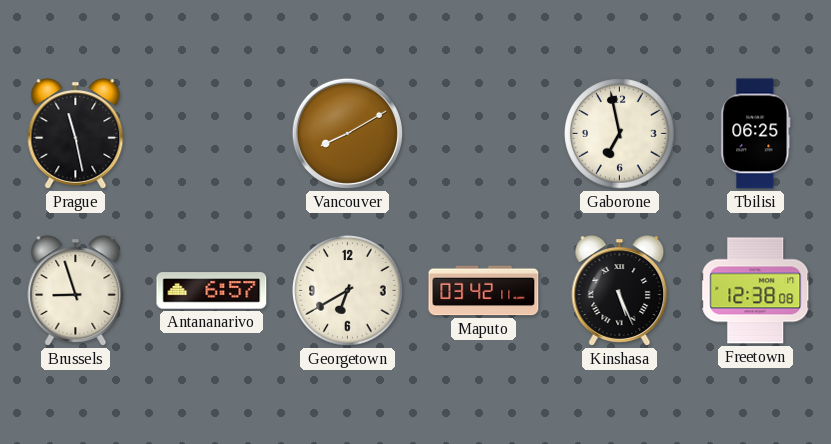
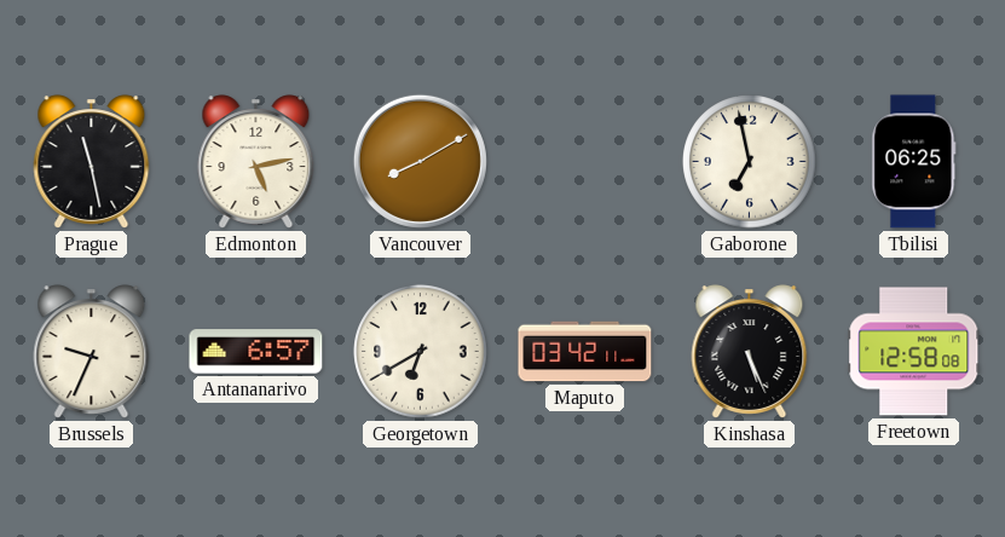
Edmonton: none -> 5:13 (256, 162)
Brussels: 8:57 -> 9:34 (92, 352)
Freetown: 12:38 -> 12:58 (914, 352)
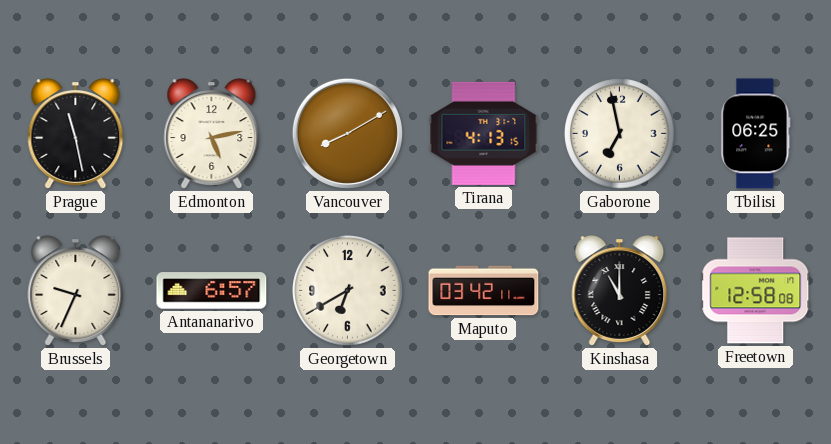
Tirana: none -> 4:13 (484, 133)
Kinshasa: 5:26 -> 11:00 (620, 291)
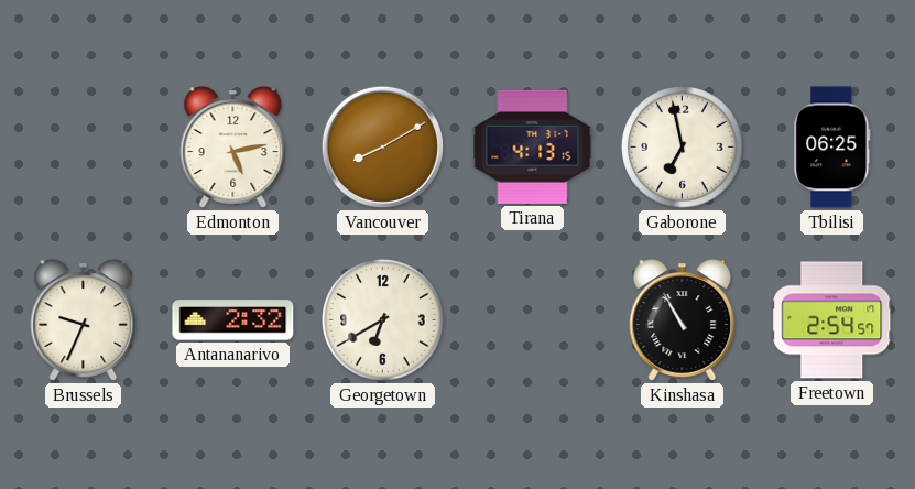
Prague: 11:28 -> none (76, 134)
Antananarivo: 6:57 -> 2:32 (233, 320)
Maputo: 03:42 -> none (484, 291)
Kinshasa: 11:00 -> 10:55 (683, 320)
Freetown: 12:58 -> 2:54 (832, 320)
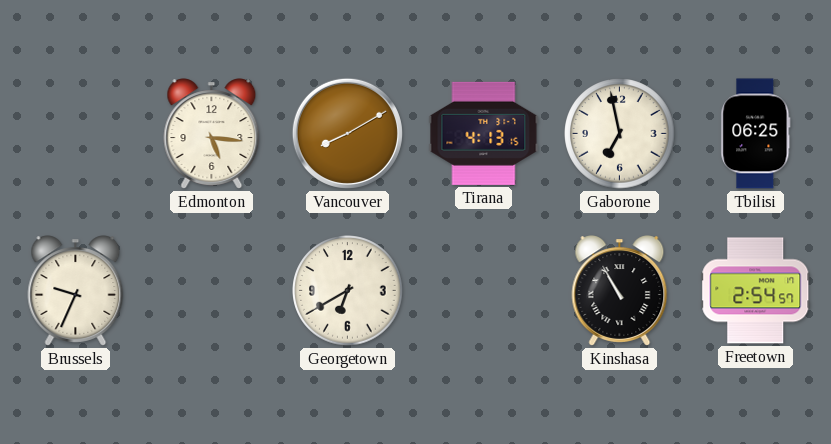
Edmonton: 5:13 -> 5:16 (212, 134)
Antananarivo: 2:32 -> none (233, 320)
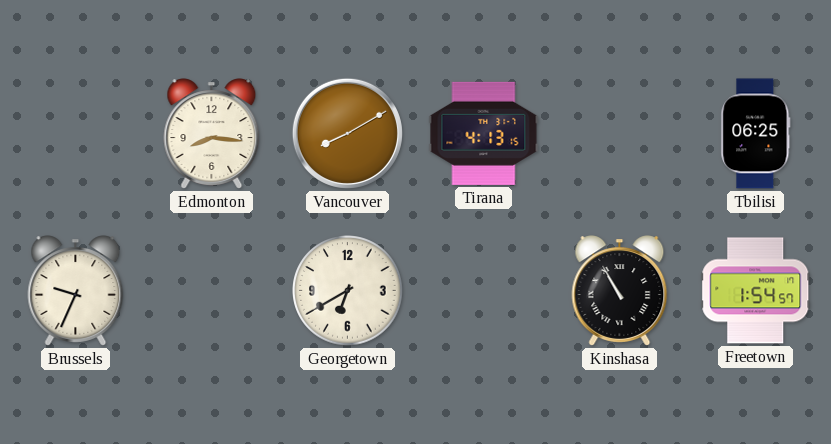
Edmonton: 5:16 -> 8:16 (212, 134)
Gaborone: 6:58 -> none (620, 134)
Freetown: 2:54 -> 1:54 (756, 291)
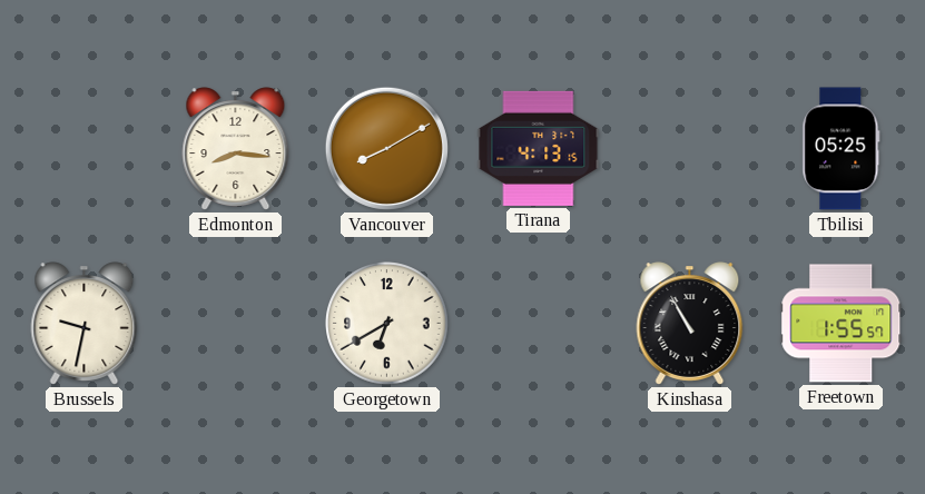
Tbilisi: 06:25 -> 05:25 (842, 149)
Brussels: 9:34 -> 9:32 (85, 324)
Freetown: 1:54 -> 1:55 (842, 324)
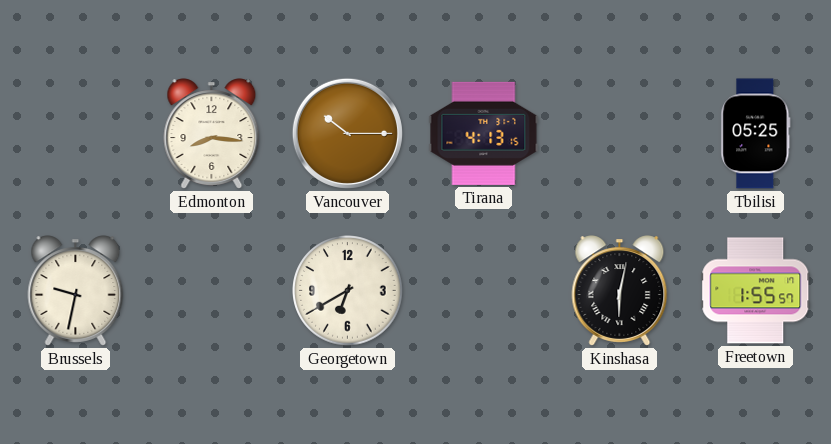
Vancouver: 8:10 -> 10:15 (347, 133)
Kinshasa: 10:55 -> 6:02 (620, 291)
